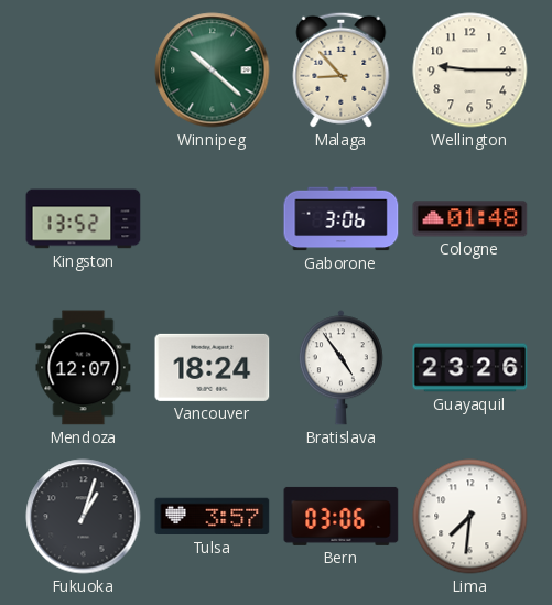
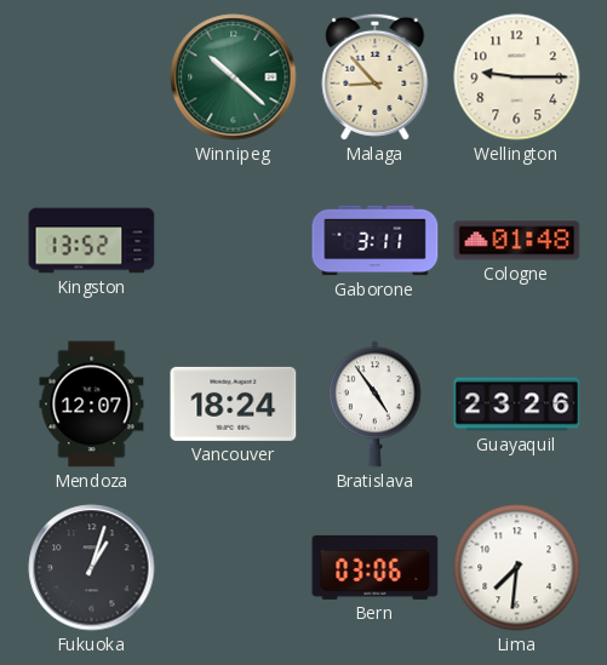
Gaborone: 3:06 -> 3:11 (376, 241)
Tulsa: 3:57 -> none (213, 517)
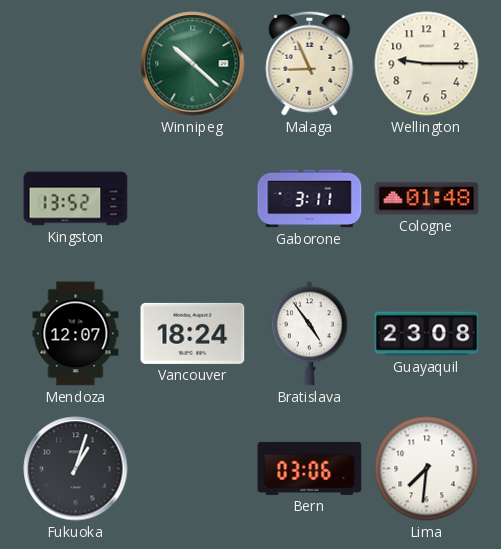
Malaga: 8:53 -> 8:56 (310, 63)
Guayaquil: 23:26 -> 23:08 (427, 334)
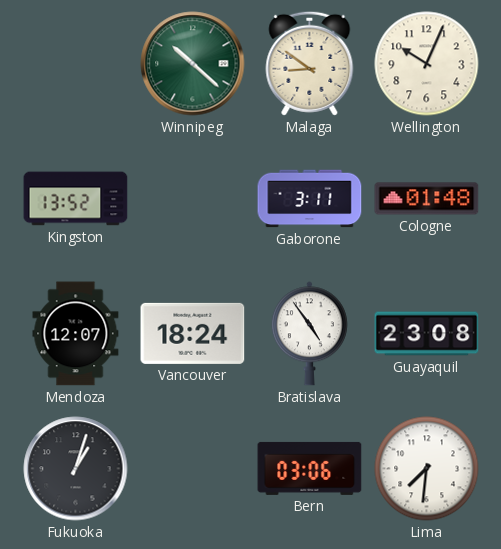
Malaga: 8:56 -> 8:51 (310, 63)
Wellington: 9:15 -> 10:04 (427, 64)
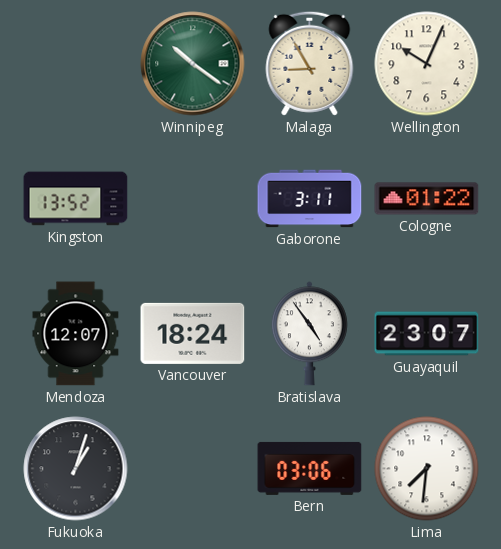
Winnipeg: 10:22 -> 10:21 (193, 64)
Malaga: 8:51 -> 8:55 (310, 63)
Cologne: 01:48 -> 01:22 (427, 199)
Guayaquil: 23:08 -> 23:07 (427, 334)
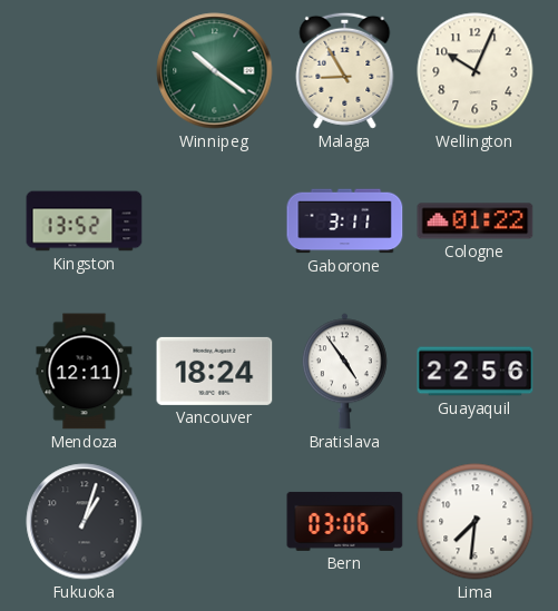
Mendoza: 12:07 -> 12:11 (85, 372)
Guayaquil: 23:07 -> 22:56 (476, 372)
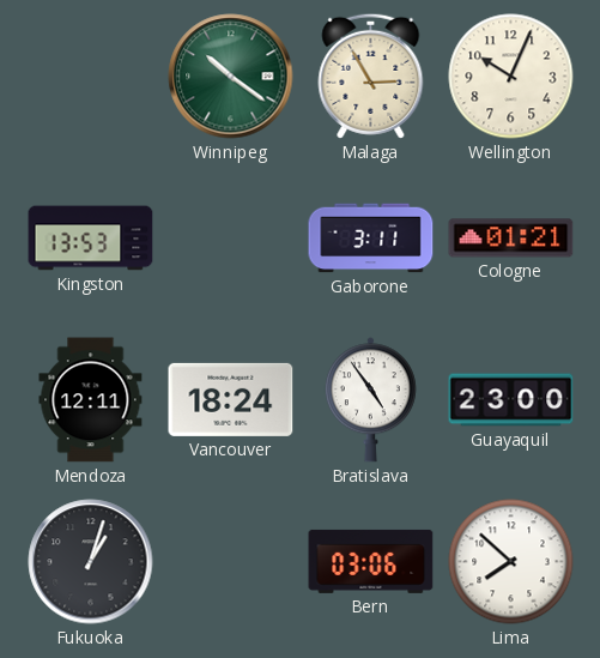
Malaga: 8:55 -> 2:55 (371, 76)
Kingston: 13:52 -> 13:53 (91, 239)
Cologne: 01:22 -> 01:21 (511, 239)
Guayaquil: 22:56 -> 23:00 (511, 400)
Lima: 7:31 -> 7:52 (511, 562)
